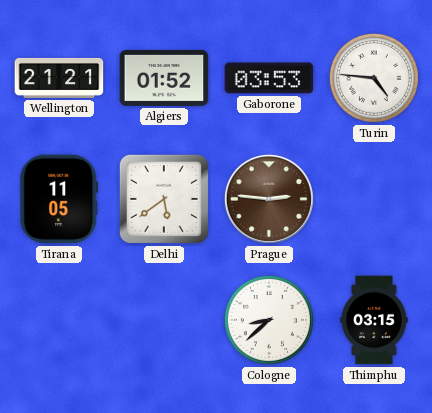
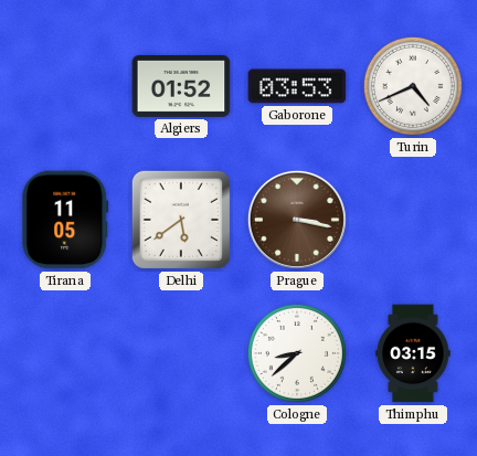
Wellington: 21:21 -> none (59, 78)
Turin: 4:46 -> 4:41 (413, 86)
Prague: 2:46 -> 3:17 (297, 220)
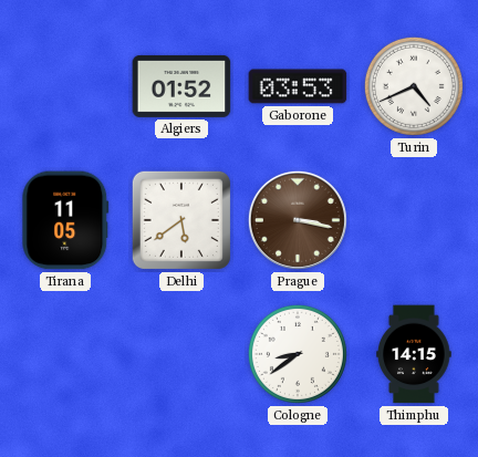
Cologne: 8:38 -> 8:39 (298, 354)
Thimphu: 03:15 -> 14:15 (414, 354)
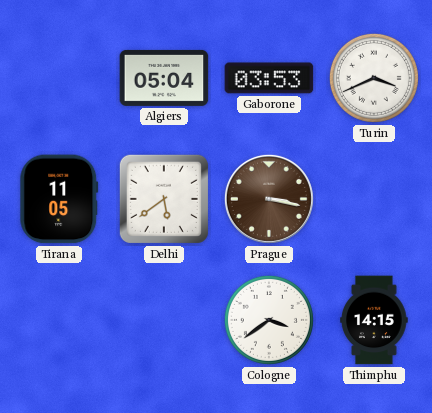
Algiers: 01:52 -> 05:04 (164, 78)
Turin: 4:41 -> 3:41 (374, 78)
Cologne: 8:39 -> 3:39 (269, 320)
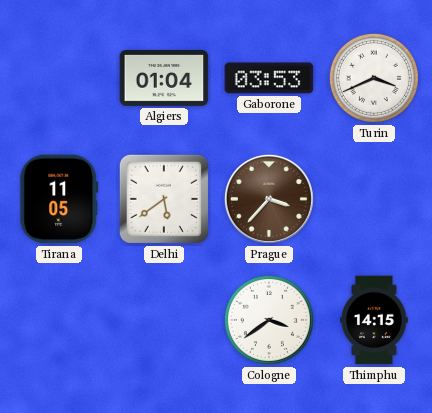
Algiers: 05:04 -> 01:04 (164, 78)
Prague: 3:17 -> 3:37 (269, 199)
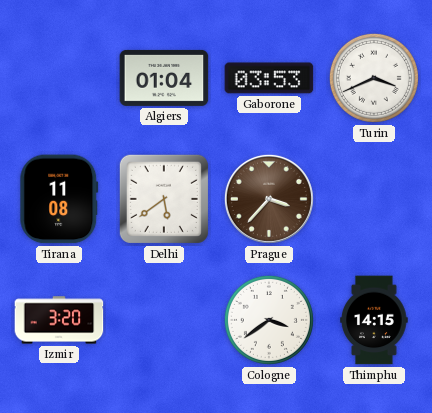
Tirana: 11:05 -> 11:08 (59, 199)
Izmir: none -> 3:20 (59, 320)
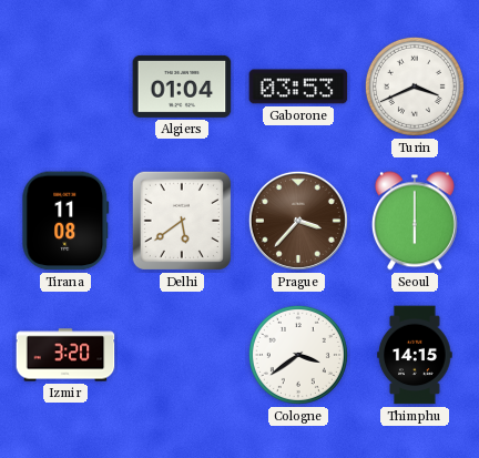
Seoul: none -> 6:00 (415, 221)
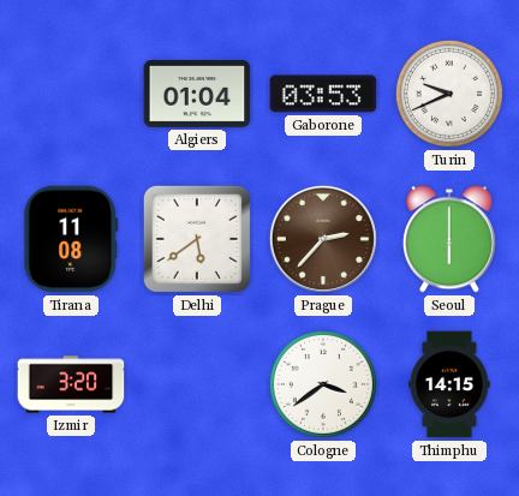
Turin: 3:41 -> 9:41 (449, 94)
Prague: 3:37 -> 2:37 (323, 239)
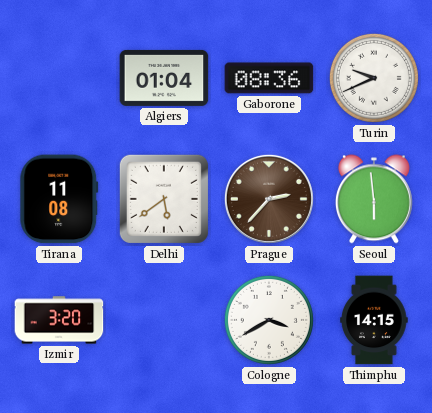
Gaborone: 03:53 -> 08:36 (269, 78)
Seoul: 6:00 -> 5:59 (374, 199)
Cologne: 3:39 -> 3:40 (269, 320)
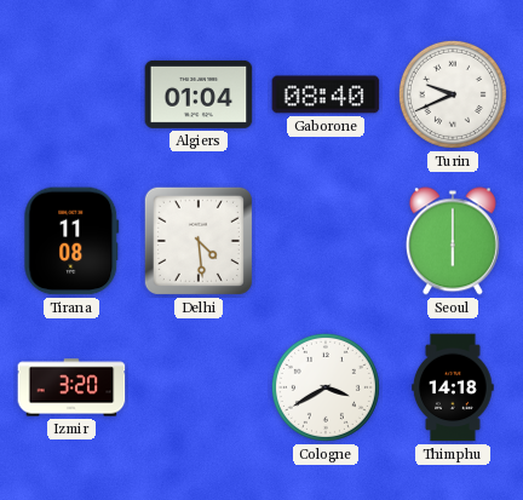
Gaborone: 08:36 -> 08:40 (326, 94)
Delhi: 5:39 -> 4:29 (199, 241)
Prague: 2:37 -> none (269, 199)
Seoul: 5:59 -> 6:00 (453, 241)
Thimphu: 14:15 -> 14:18 (453, 387)
